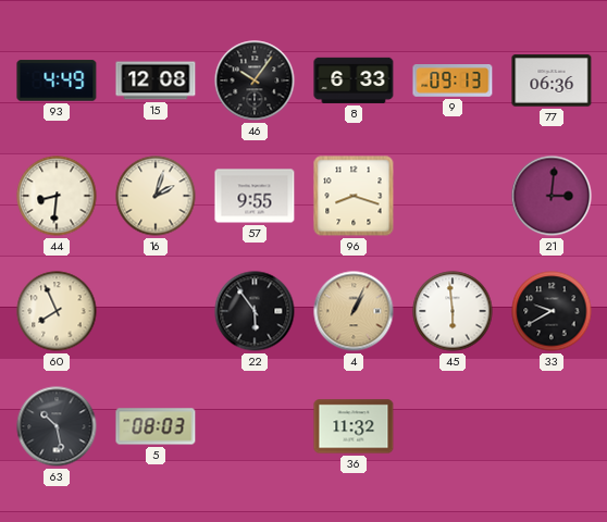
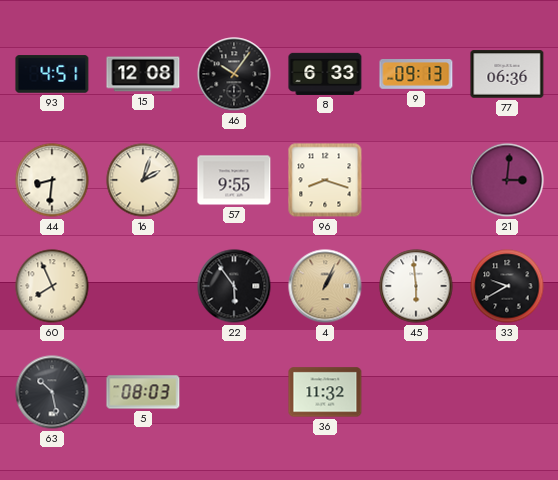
93: 4:49 -> 4:51 (52, 74)
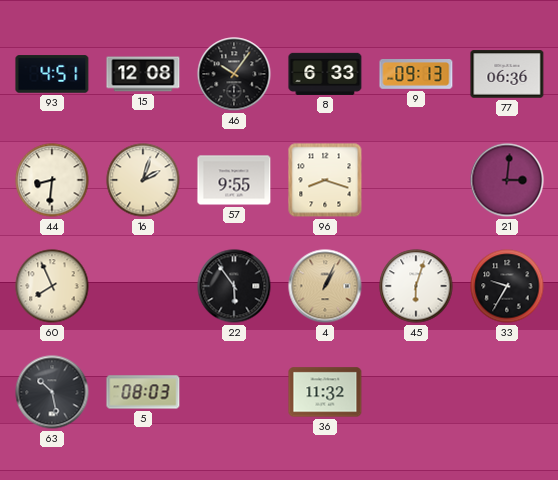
45: 5:59 -> 6:03 (416, 286)
33: 9:40 -> 9:35 (507, 286)
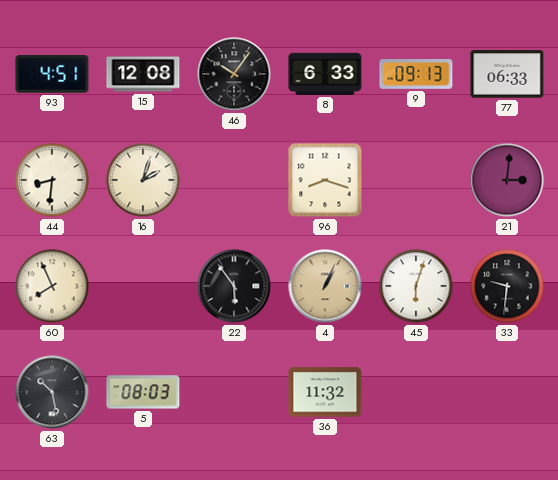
77: 06:36 -> 06:33 (507, 74)
57: 9:55 -> none (234, 180)
33: 9:35 -> 9:31 (507, 286)
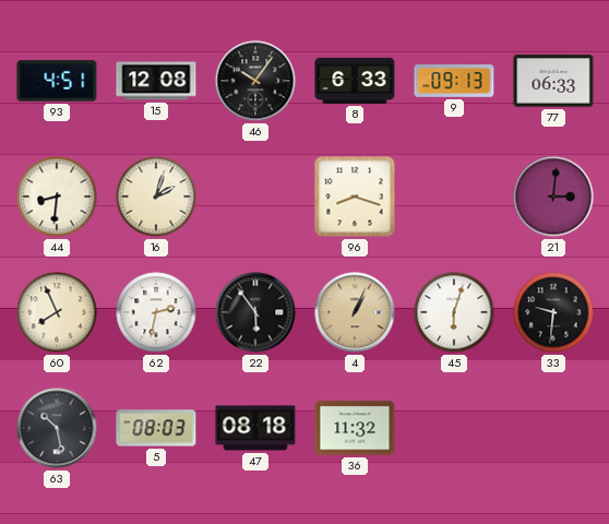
62: none -> 2:32 (156, 312)
47: none -> 08:18 (255, 428)
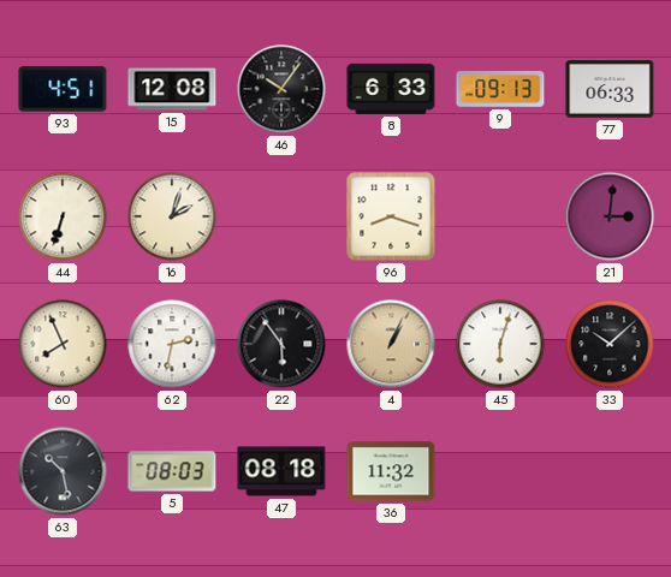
44: 8:31 -> 6:33 (63, 216)
33: 9:31 -> 10:08 (610, 344)
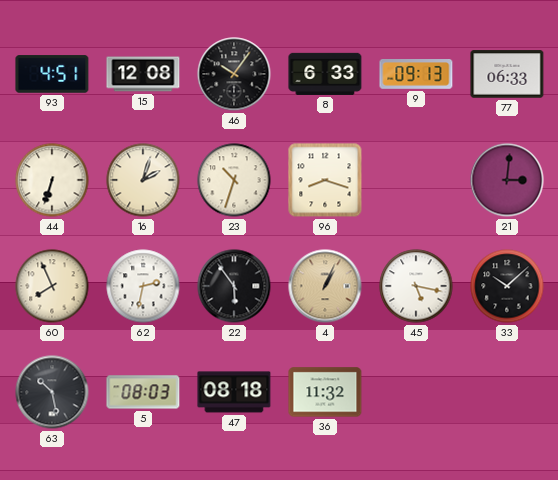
23: none -> 10:33 (234, 180)
45: 6:03 -> 5:17 (416, 286)
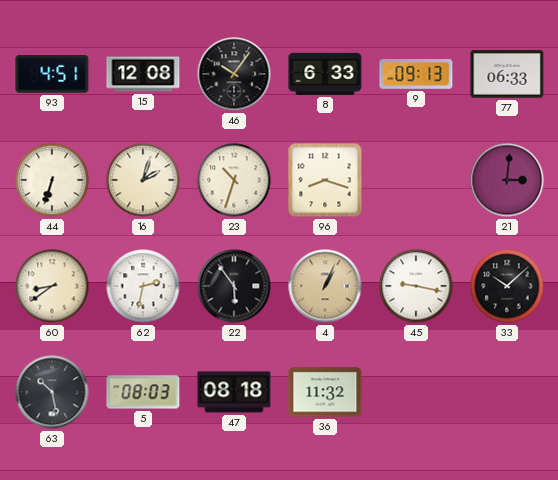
60: 7:56 -> 8:39 (52, 286)
45: 5:17 -> 9:17 (416, 286)
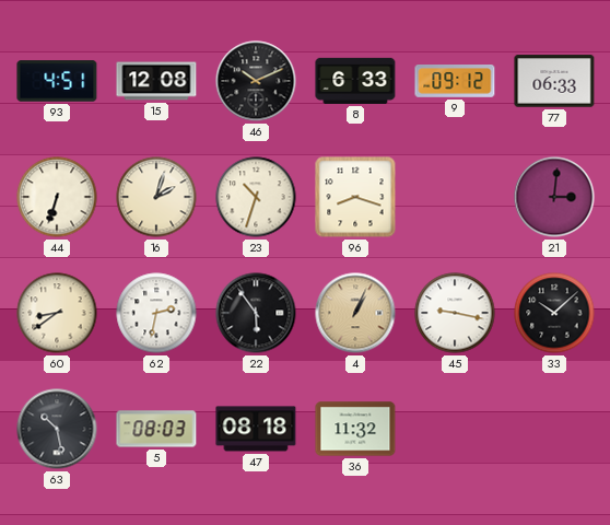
46: 10:06 -> 10:11 (256, 81)
9: 09:13 -> 09:12 (455, 82)
